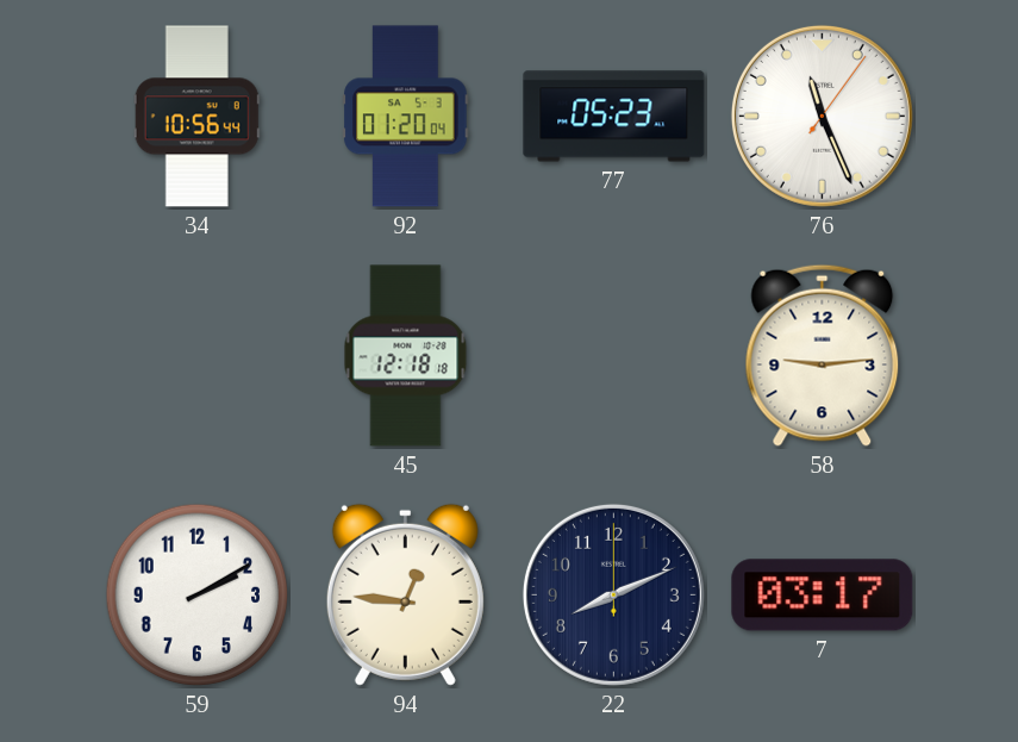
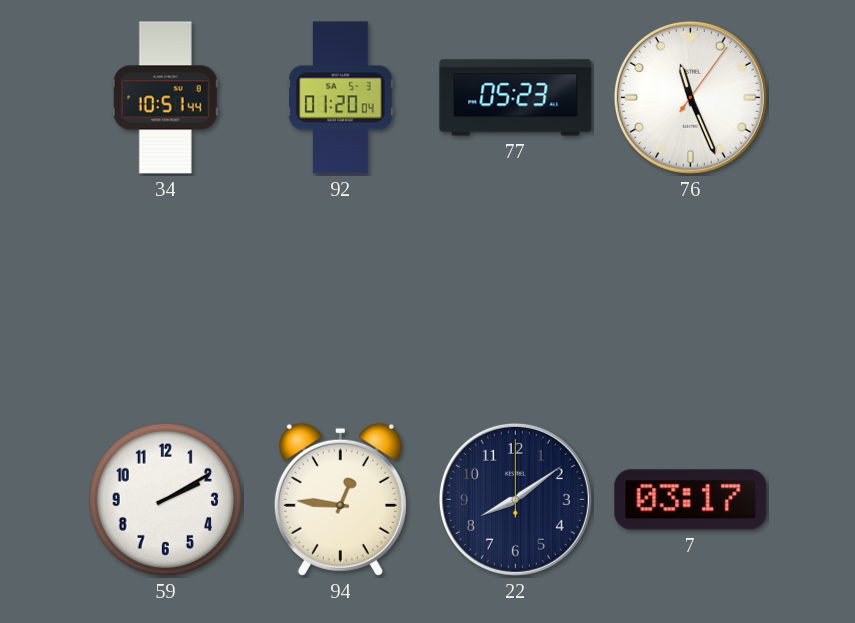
34: 10:56 -> 10:51 (165, 98)
45: 12:18 -> none (406, 356)
58: 9:14 -> none (823, 355)
22: 8:11 -> 8:09 (515, 499)
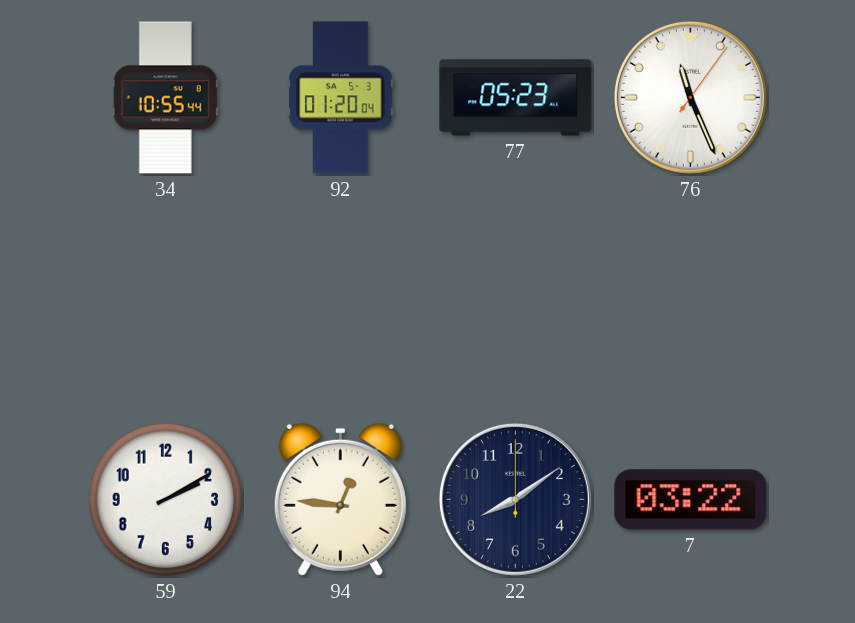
34: 10:51 -> 10:55 (165, 98)
7: 03:17 -> 03:22 (691, 500)
